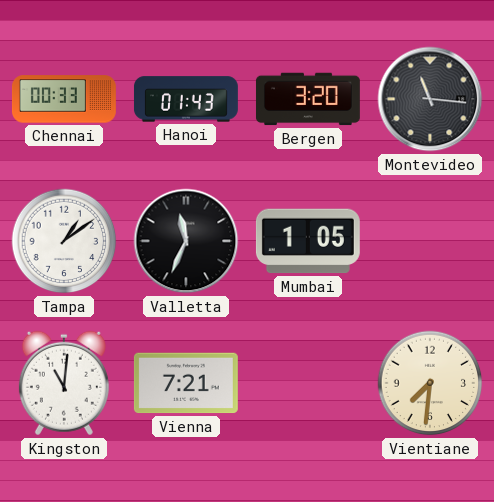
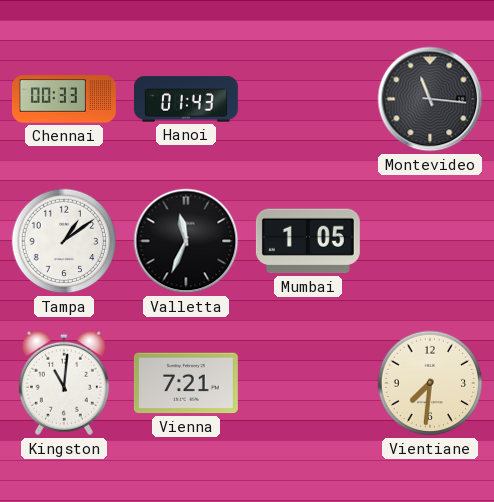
Bergen: 3:20 -> none (308, 99)
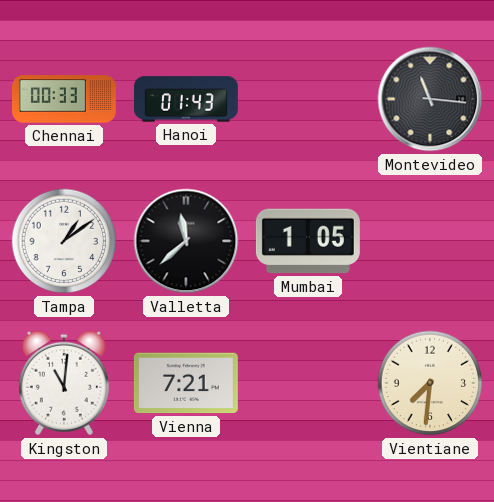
Valletta: 11:34 -> 11:38 (186, 241)
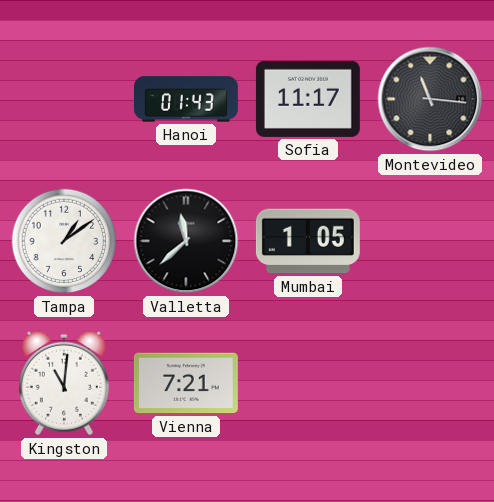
Chennai: 00:33 -> none (64, 99)
Sofia: none -> 11:17 (308, 99)
Vientiane: 7:31 -> none (430, 383)
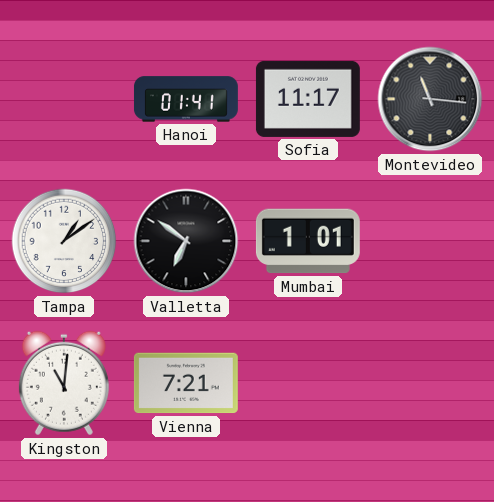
Hanoi: 01:43 -> 01:41 (186, 99)
Valletta: 11:38 -> 6:51 (186, 241)
Mumbai: 1:05 -> 1:01 (308, 241)
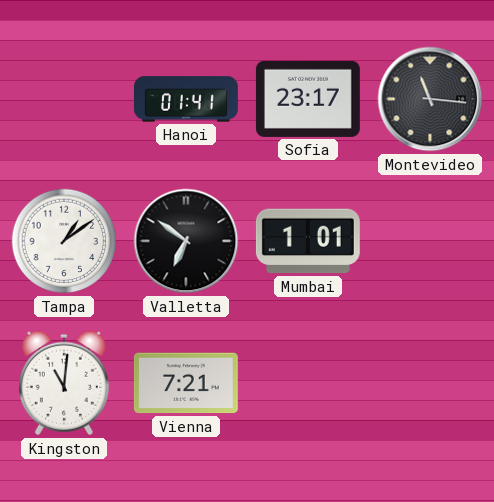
Sofia: 11:17 -> 23:17 (308, 99)
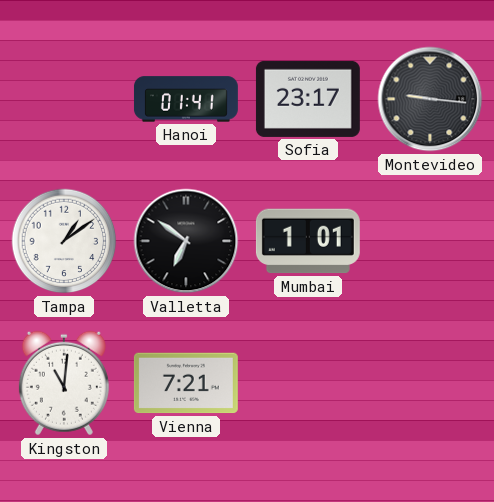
Montevideo: 11:16 -> 9:16 (430, 99)
